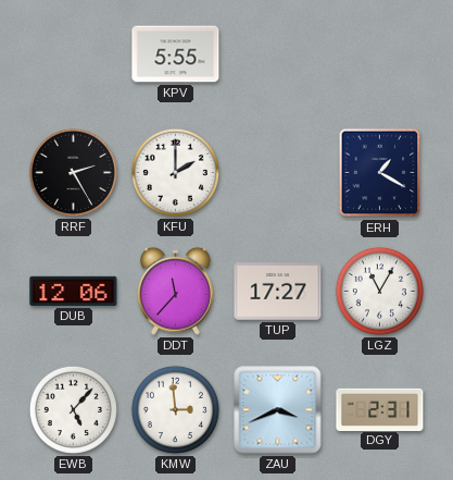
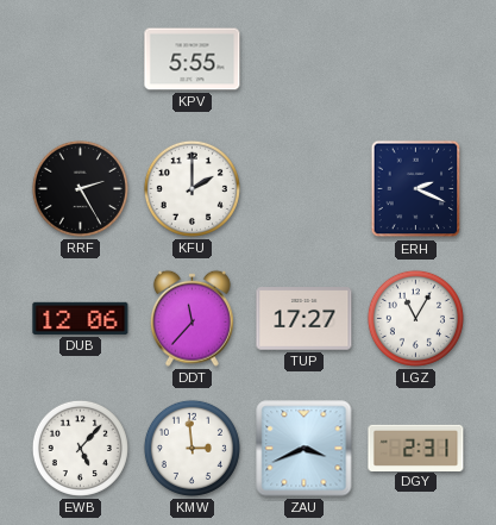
ERH: 1:20 -> 2:19 (416, 189)
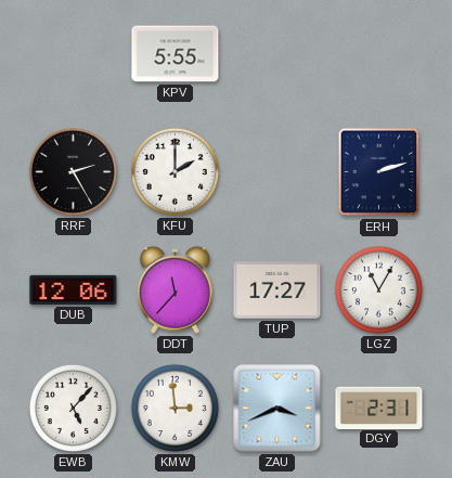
ERH: 2:19 -> 2:12 (379, 172)
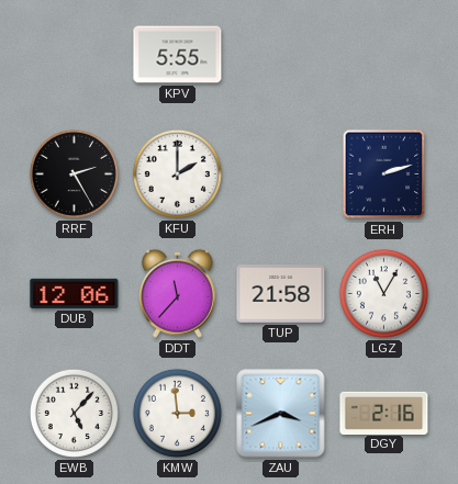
TUP: 17:27 -> 21:58 (281, 294)
DGY: 2:31 -> 2:16 (384, 413)
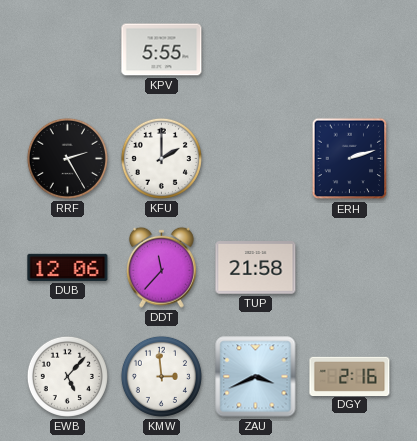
LGZ: 11:05 -> none (383, 293)
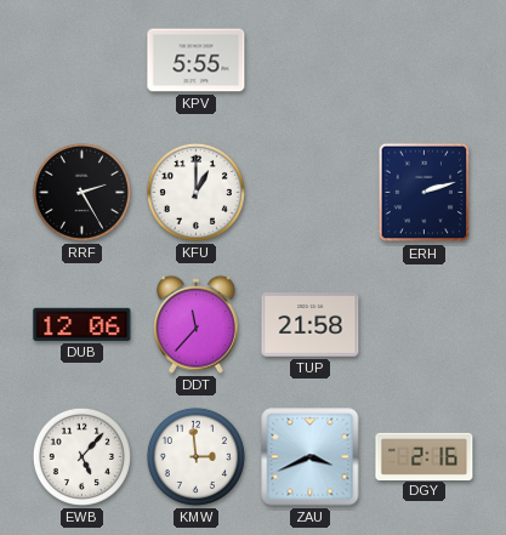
KFU: 2:00 -> 1:00 (195, 192)
